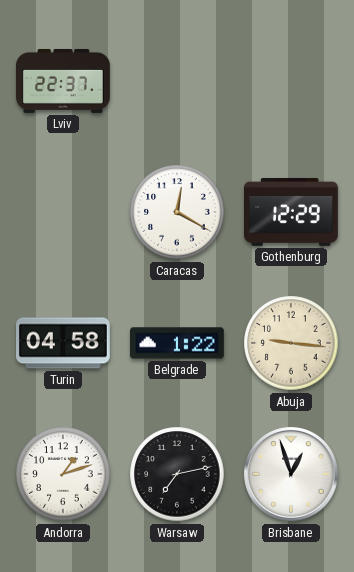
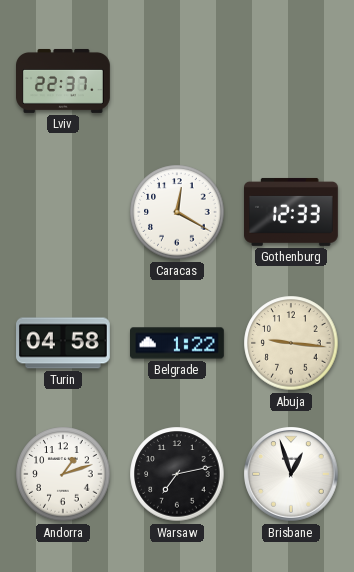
Gothenburg: 12:29 -> 12:33 (292, 212)
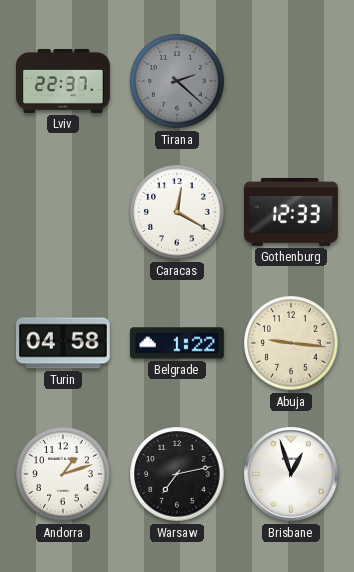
Tirana: none -> 2:22 (177, 81)
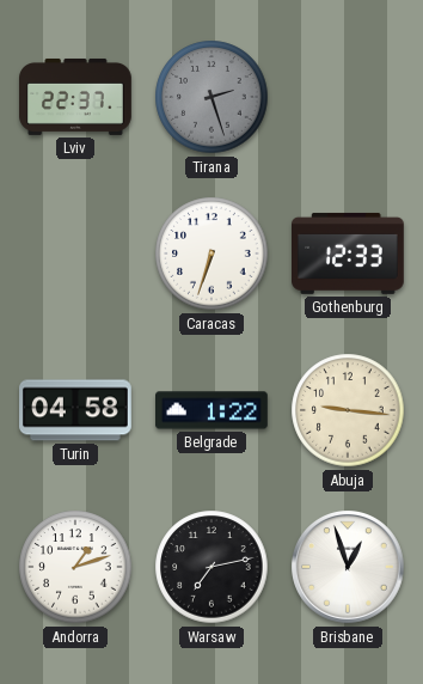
Tirana: 2:22 -> 2:27 (211, 97)
Caracas: 12:20 -> 6:33 (211, 254)
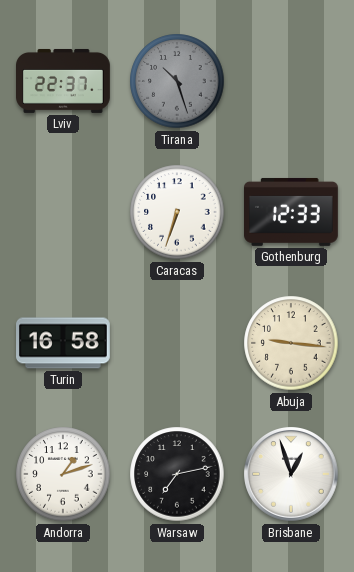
Tirana: 2:27 -> 10:27 (177, 81)
Turin: 04:58 -> 16:58 (64, 343)
Belgrade: 1:22 -> none (213, 410)
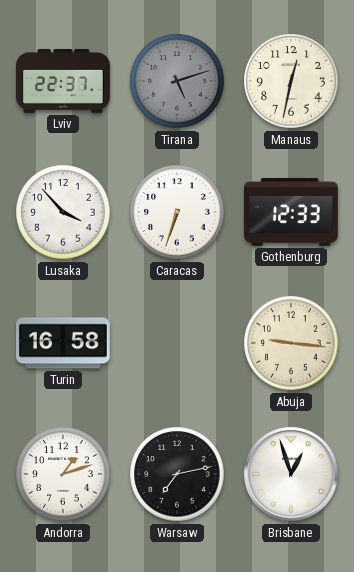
Tirana: 10:27 -> 5:12 (177, 81)
Manaus: none -> 12:32 (291, 81)
Lusaka: none -> 3:53 (63, 212)
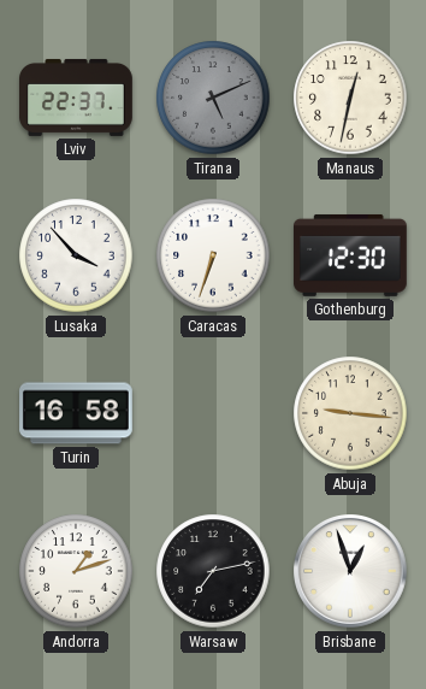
Tirana: 5:12 -> 5:11 (213, 98)
Gothenburg: 12:33 -> 12:30 (351, 255)
